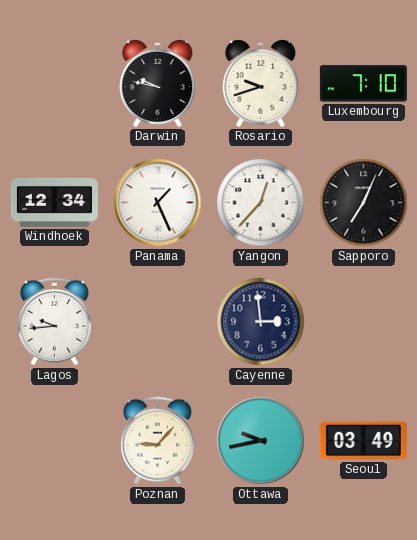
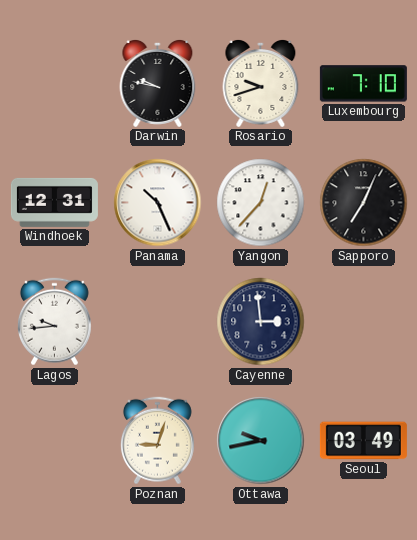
Windhoek: 12:34 -> 12:31 (54, 202)
Panama: 1:26 -> 10:26 (158, 203)
Poznan: 9:07 -> 9:03 (157, 441)
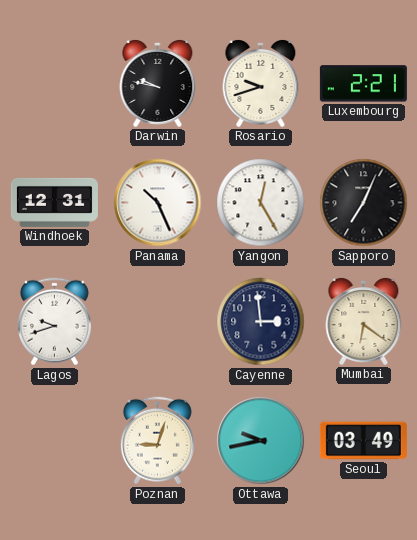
Luxembourg: 7:10 -> 2:21 (363, 84)
Yangon: 12:37 -> 12:25 (261, 203)
Lagos: 9:44 -> 9:42 (54, 322)
Mumbai: none -> 6:21 (364, 321)
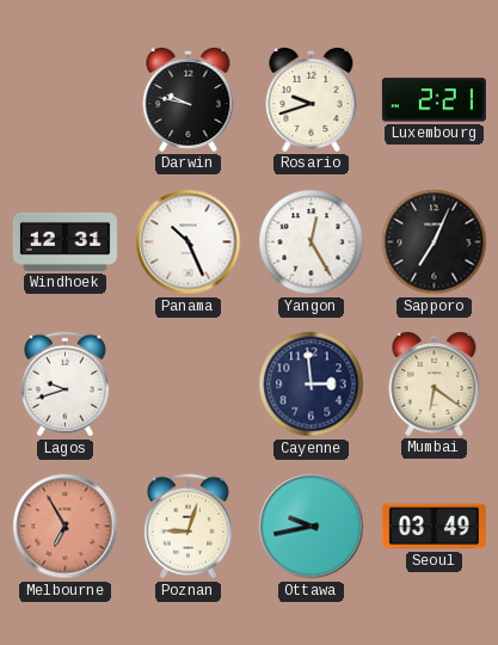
Melbourne: none -> 6:55 (66, 527)
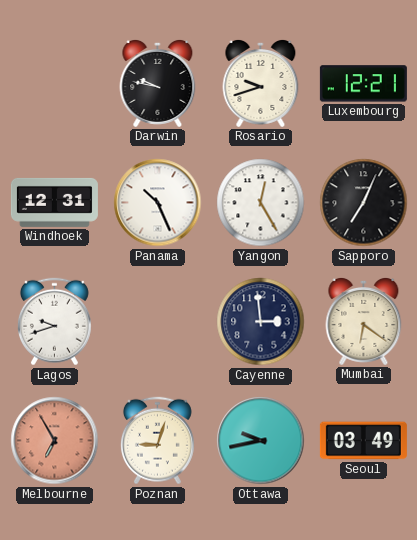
Luxembourg: 2:21 -> 12:21 (363, 84)
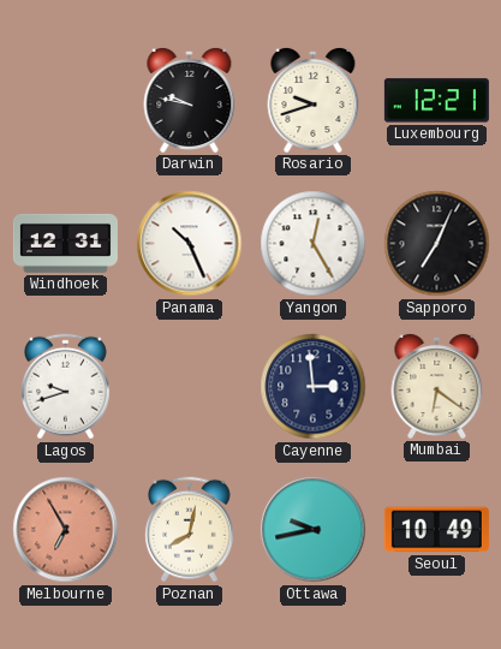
Poznan: 9:03 -> 8:02 (189, 530)
Seoul: 03:49 -> 10:49 (436, 530)
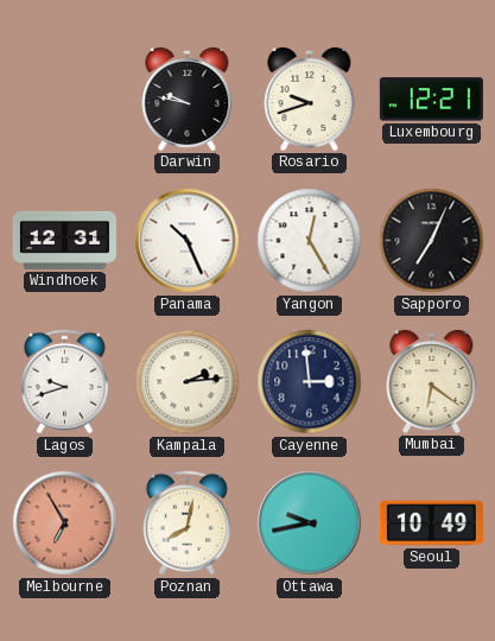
Kampala: none -> 2:14 (188, 382)
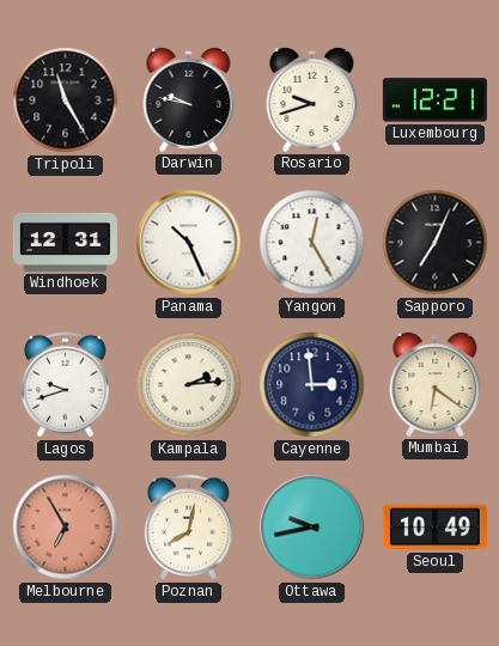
Tripoli: none -> 11:25 (66, 100)
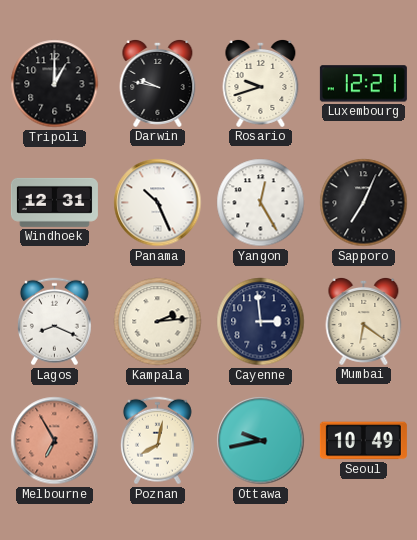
Tripoli: 11:25 -> 1:00 (55, 84)
Lagos: 9:42 -> 8:19 (54, 322)
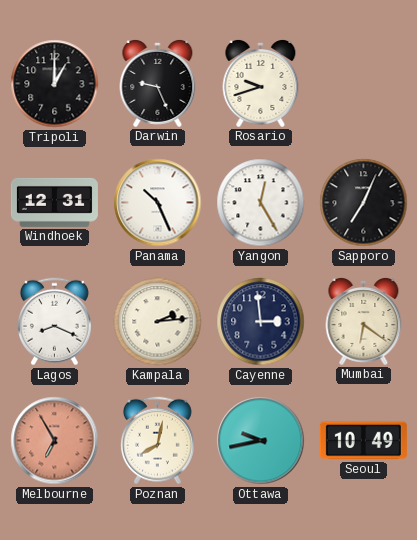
Darwin: 9:47 -> 9:26 (158, 83)
Luxembourg: 12:21 -> none (363, 84)
